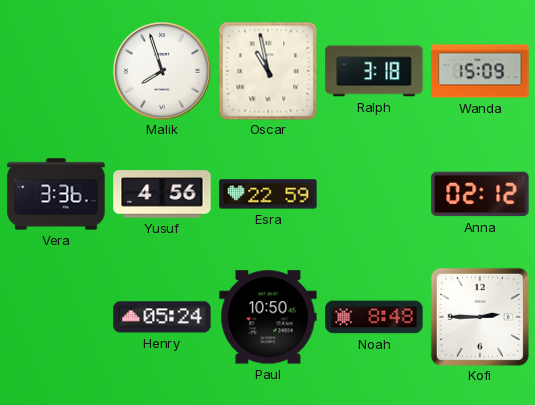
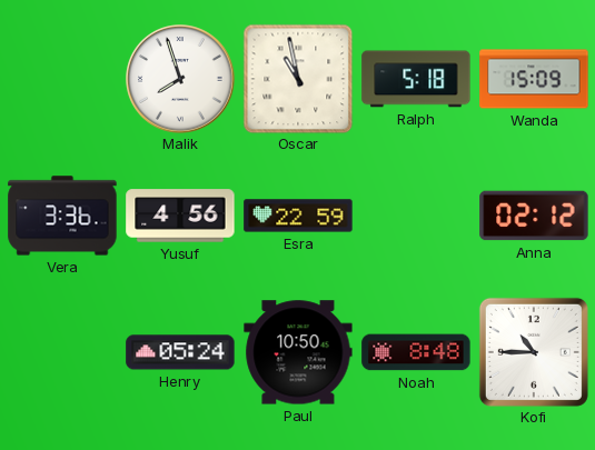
Ralph: 3:18 -> 5:18 (416, 79)
Kofi: 2:45 -> 10:45 (534, 352)
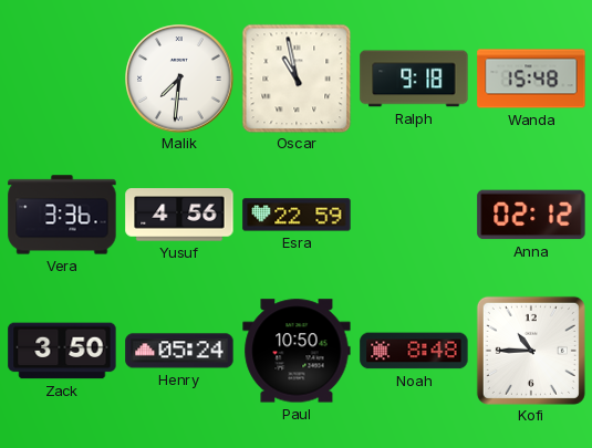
Malik: 7:57 -> 7:31 (179, 79)
Ralph: 5:18 -> 9:18 (414, 79)
Wanda: 15:09 -> 15:48 (531, 79)
Zack: none -> 3:50 (62, 351)
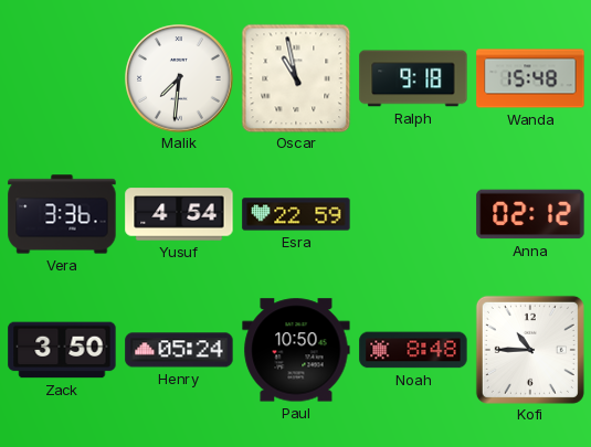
Yusuf: 4:56 -> 4:54 (179, 214)
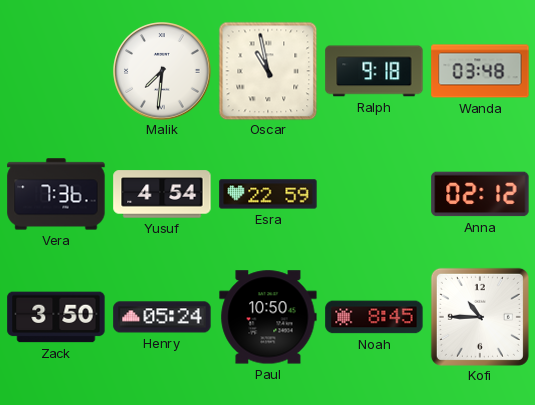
Wanda: 15:48 -> 03:48 (480, 71)
Vera: 3:36 -> 7:36 (56, 194)
Noah: 8:48 -> 8:45 (374, 317)
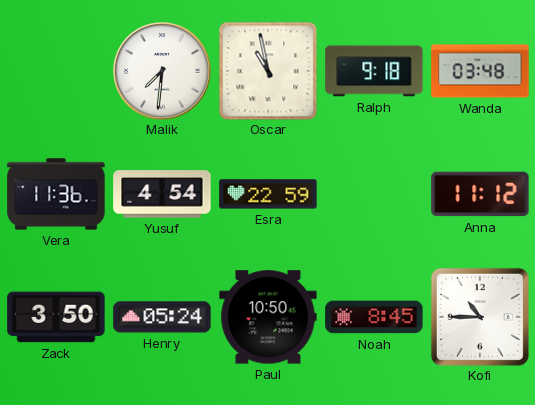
Vera: 7:36 -> 11:36 (56, 194)
Anna: 02:12 -> 11:12 (480, 194)
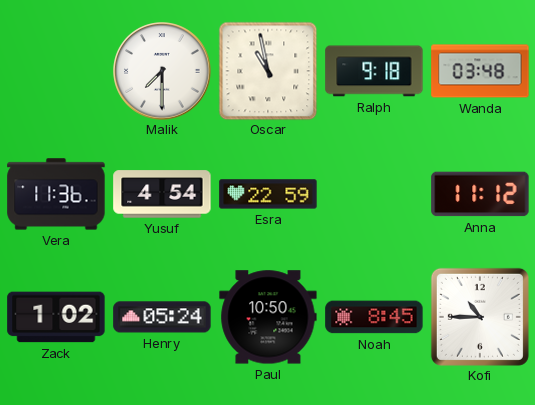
Malik: 7:31 -> 7:30 (162, 71)
Zack: 3:50 -> 1:02 (56, 317)
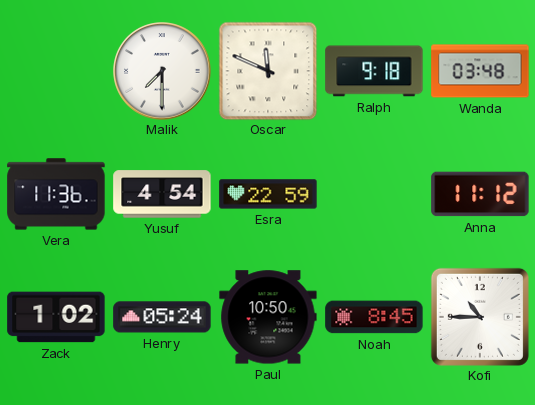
Oscar: 10:58 -> 11:49 (268, 71)
